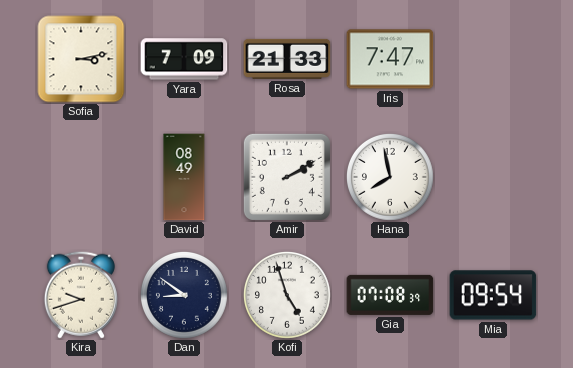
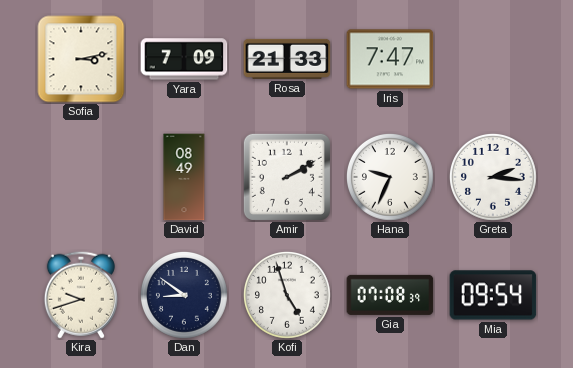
Hana: 7:58 -> 9:34 (390, 177)
Greta: none -> 2:16 (493, 177)
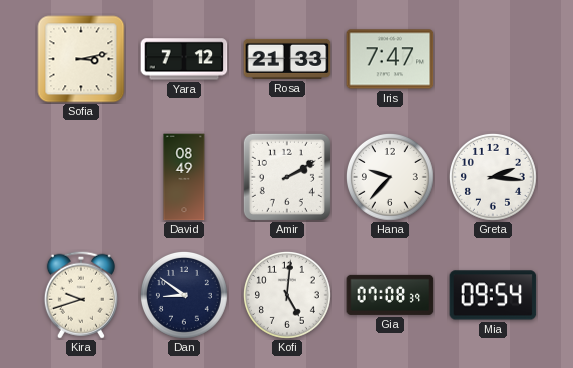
Yara: 7:09 -> 7:12 (184, 59)
Hana: 9:34 -> 9:37 (390, 177)
Kofi: 4:57 -> 5:01 (287, 295)
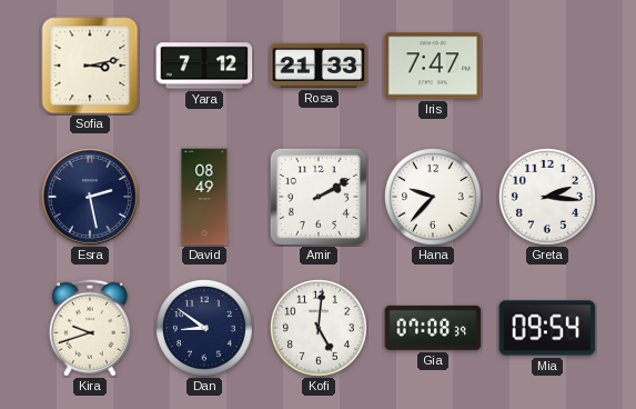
Esra: none -> 2:28 (91, 198)
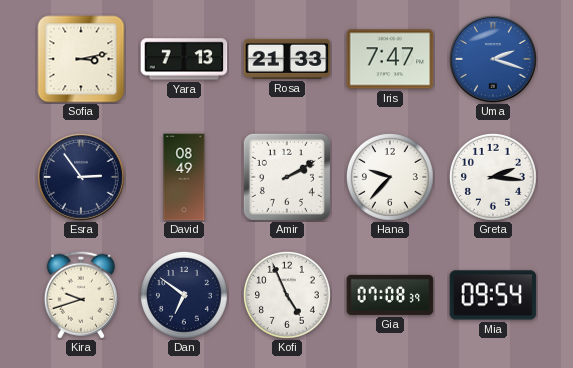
Yara: 7:12 -> 7:13 (184, 59)
Uma: none -> 2:18 (494, 60)
Esra: 2:28 -> 2:54 (82, 178)
Dan: 8:51 -> 6:51 (184, 295)
Kofi: 5:01 -> 4:56 (287, 295)
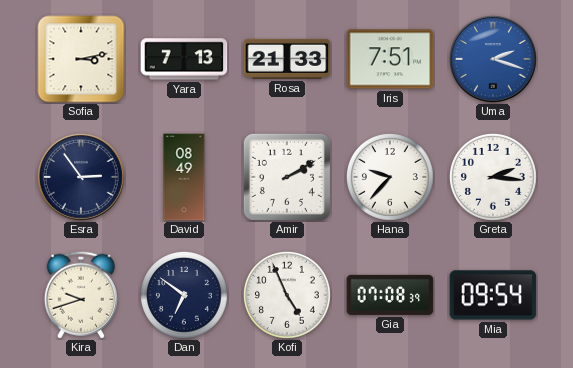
Iris: 7:47 -> 7:51 (390, 59)
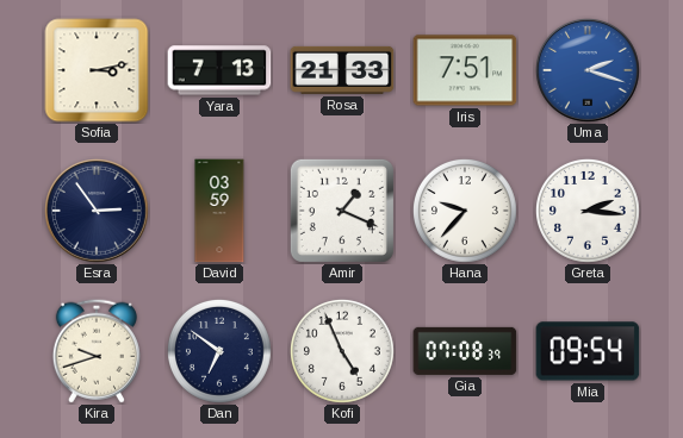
David: 08:49 -> 03:59 (219, 211)
Amir: 2:10 -> 1:19 (342, 211)
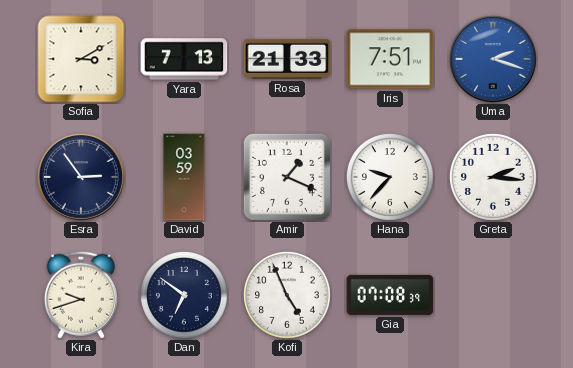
Sofia: 3:13 -> 3:10 (81, 59)
Mia: 09:54 -> none (588, 351)
